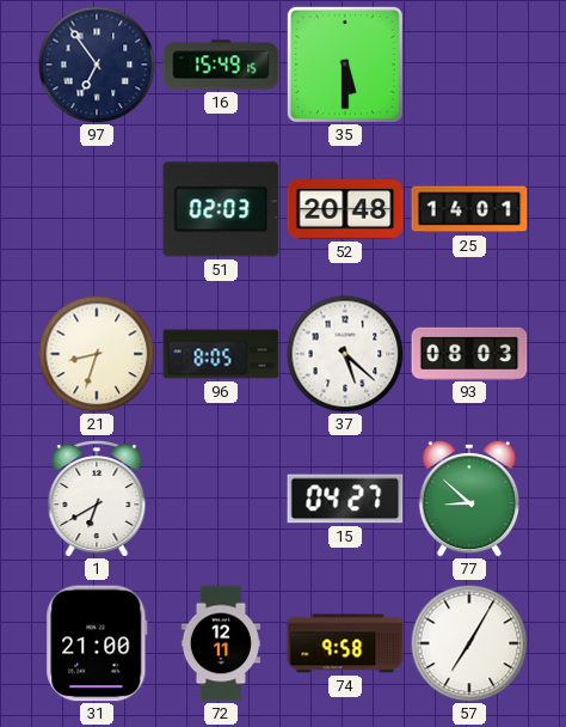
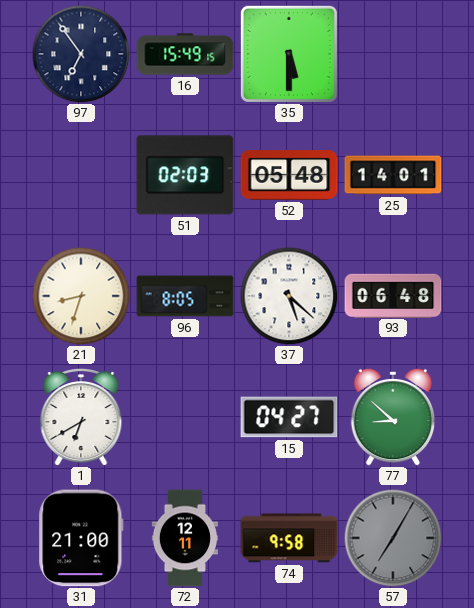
52: 20:48 -> 05:48 (289, 175)
93: 08:03 -> 06:48 (393, 295)
57 dial: white -> grey (393, 538)
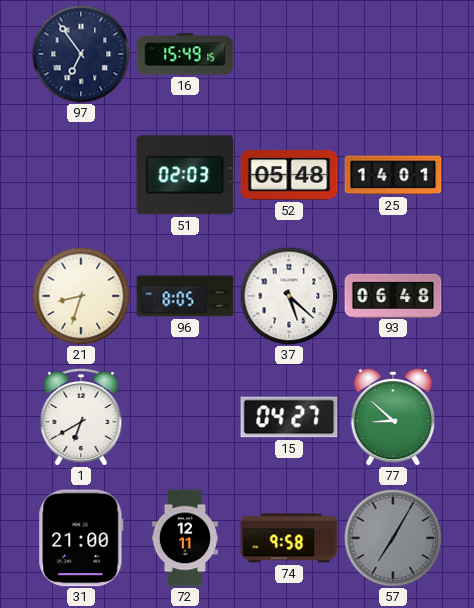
35: 5:30 -> none (289, 54)
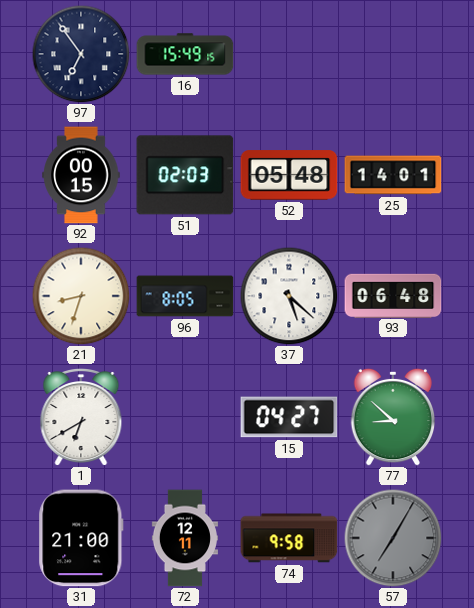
92: none -> 00:15 (81, 175)
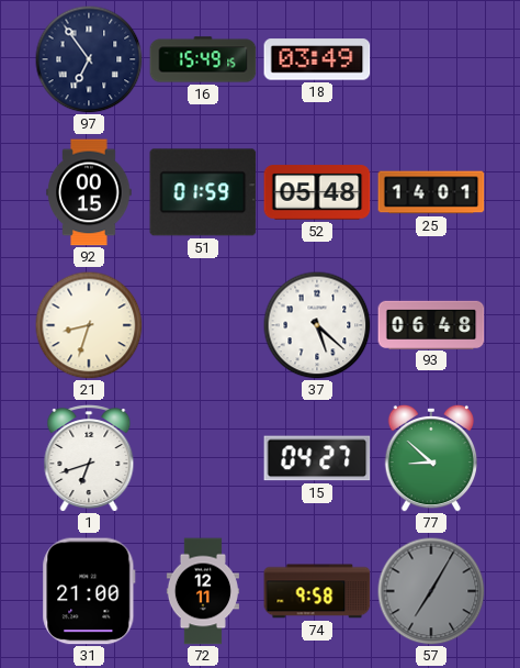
18: none -> 03:49 (317, 59)
51: 02:03 -> 01:59 (203, 192)
96: 8:05 -> none (185, 296)
1: 6:40 -> 6:42 (89, 459)
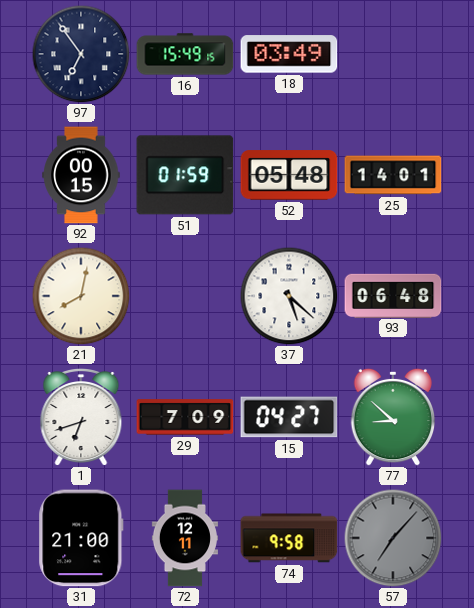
21: 8:33 -> 8:02 (81, 296)
29: none -> 7:09 (185, 417)
57: 7:05 -> 7:07 (393, 538)
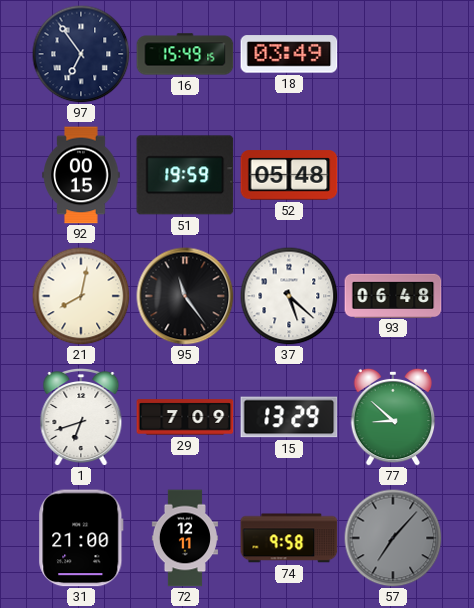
51: 01:59 -> 19:59 (185, 175)
25: 14:01 -> none (393, 175)
95: none -> 11:24 (185, 296)
15: 04:27 -> 13:29 (289, 417)
